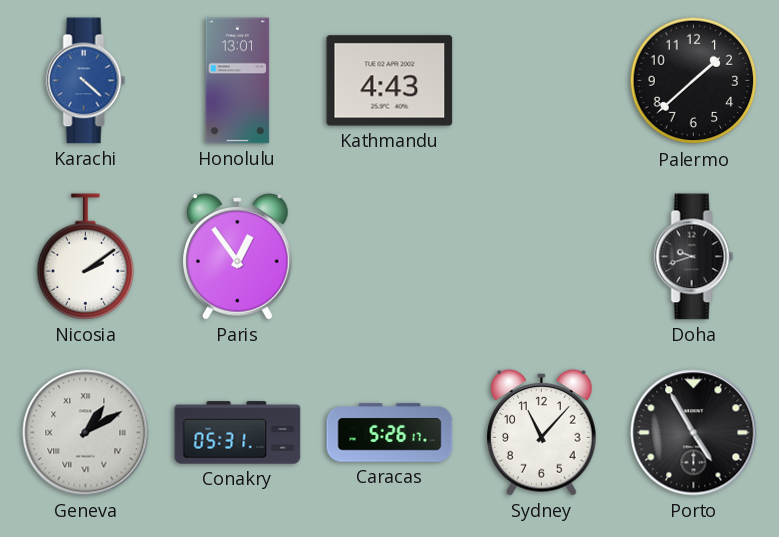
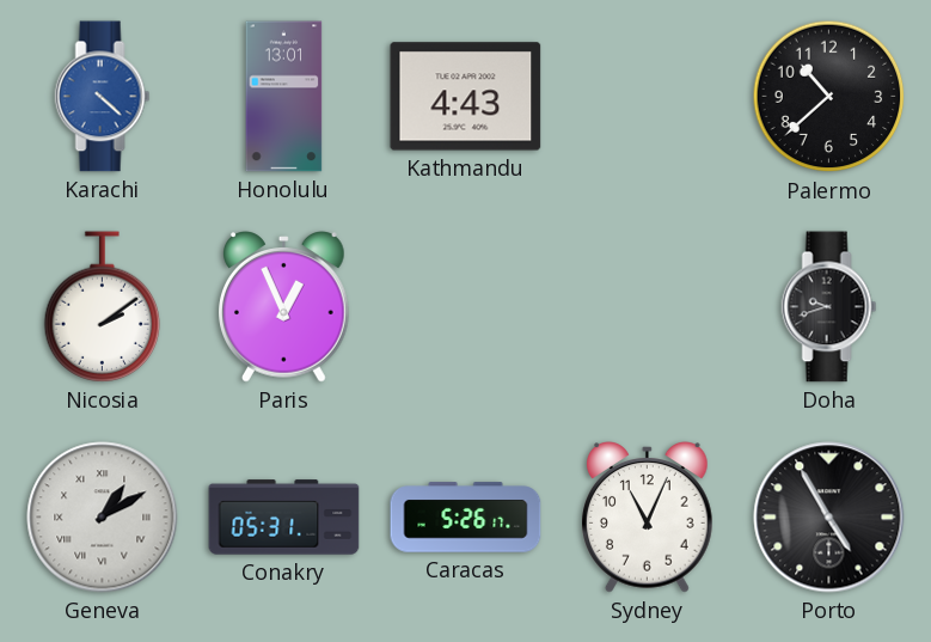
Palermo: 1:38 -> 10:38 (829, 97)
Paris: 12:54 -> 12:56 (284, 307)
Sydney: 11:07 -> 11:04 (648, 518)
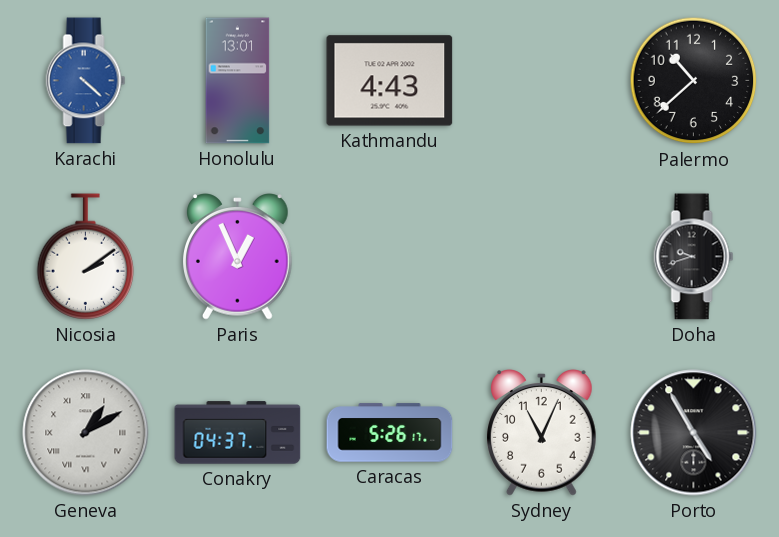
Conakry: 05:31 -> 04:37 (238, 433)
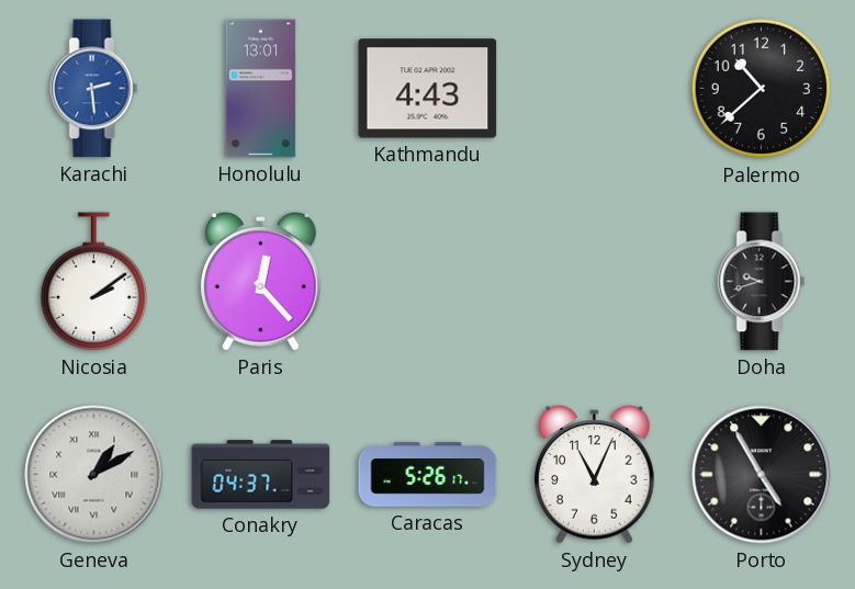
Karachi: 4:22 -> 2:29 (94, 89)
Paris: 12:56 -> 12:23 (261, 282)
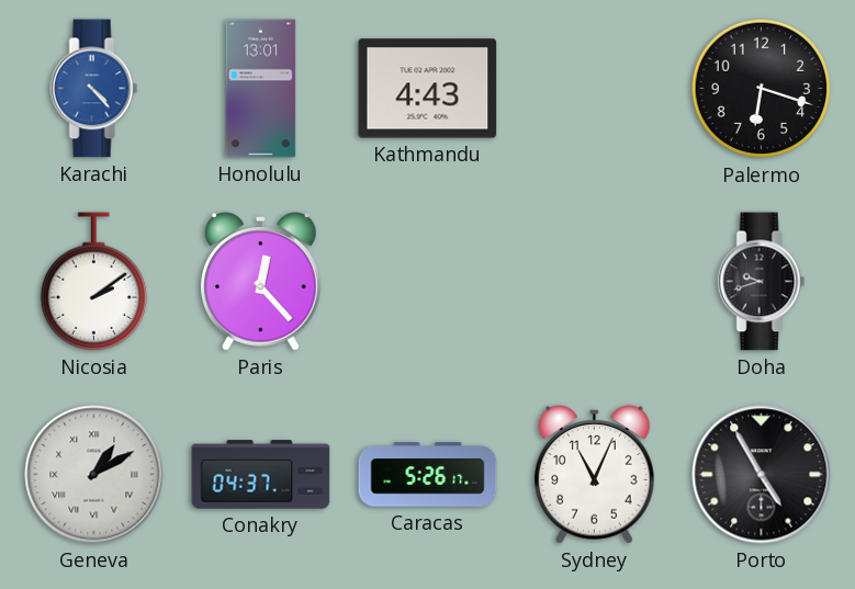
Karachi: 2:29 -> 4:23 (94, 89)
Palermo: 10:38 -> 6:18 (762, 89)
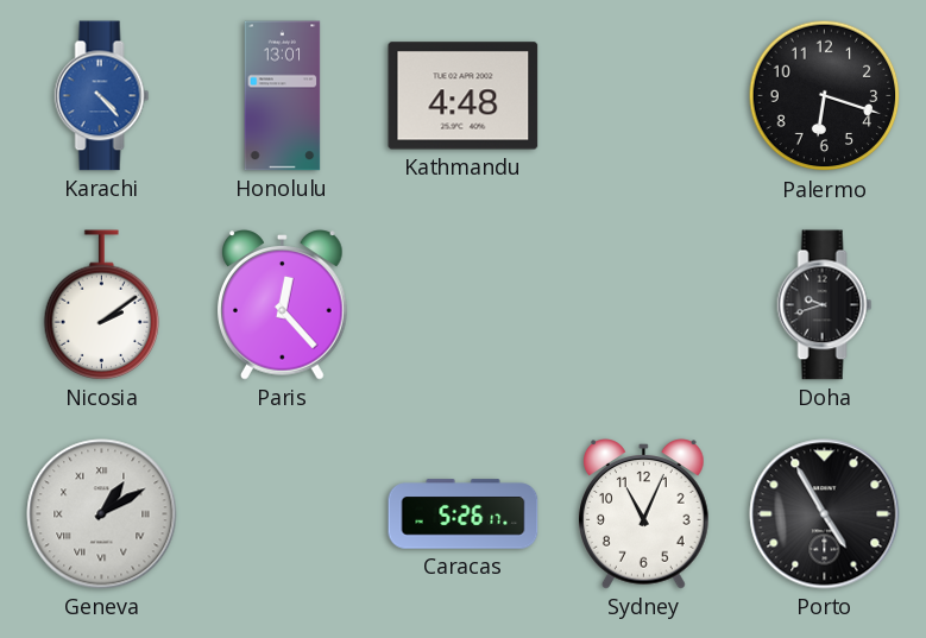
Kathmandu: 4:43 -> 4:48 (464, 96)
Conakry: 04:37 -> none (261, 475)
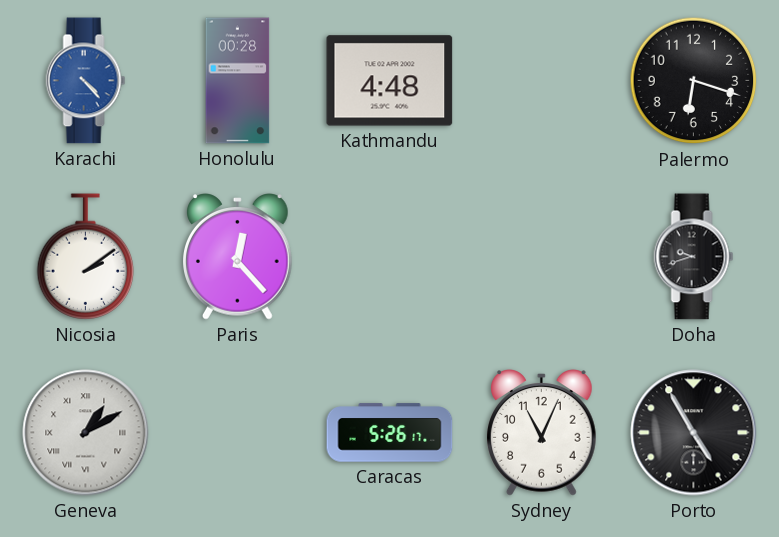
Honolulu: 13:01 -> 00:28 (238, 81)
